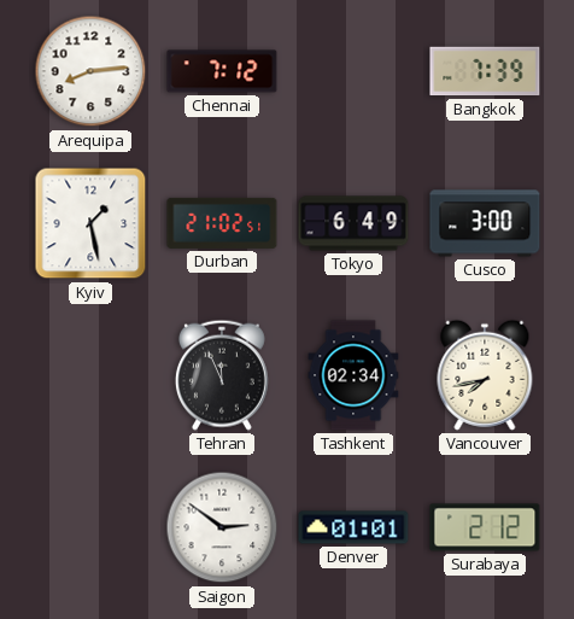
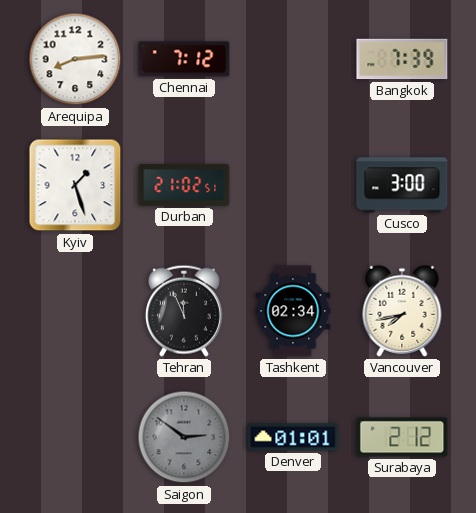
Kyiv: 1:28 -> 1:27 (75, 185)
Tokyo: 6:49 -> none (353, 223)
Saigon dial: white -> grey (184, 437)
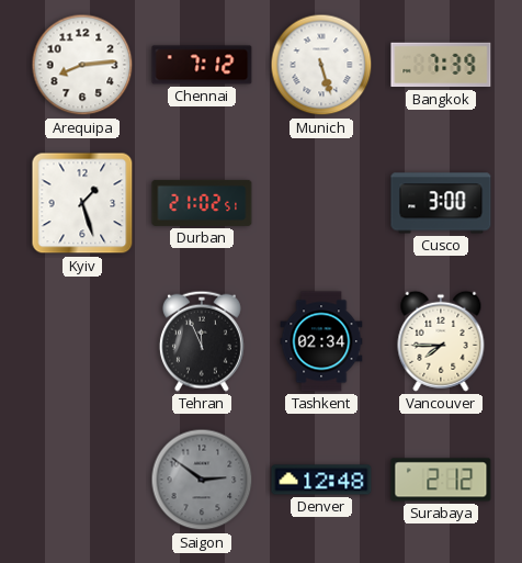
Munich: none -> 5:27 (321, 65)
Vancouver: 7:43 -> 7:45 (441, 341)
Denver: 01:01 -> 12:48 (321, 480)
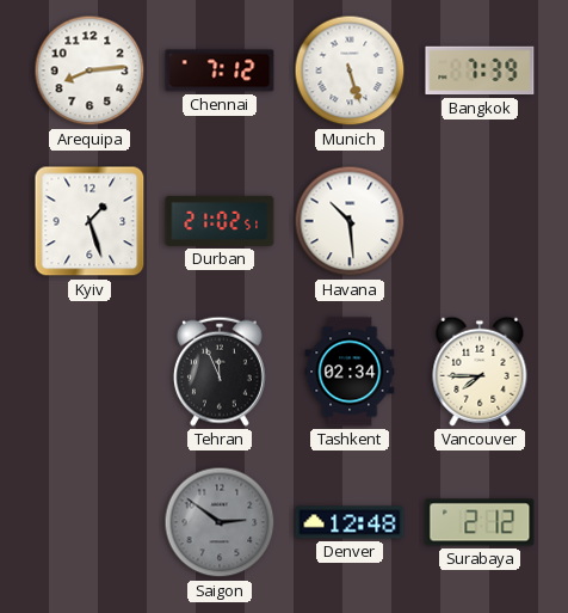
Havana: none -> 10:29 (350, 221)
Cusco: 3:00 -> none (441, 203)
